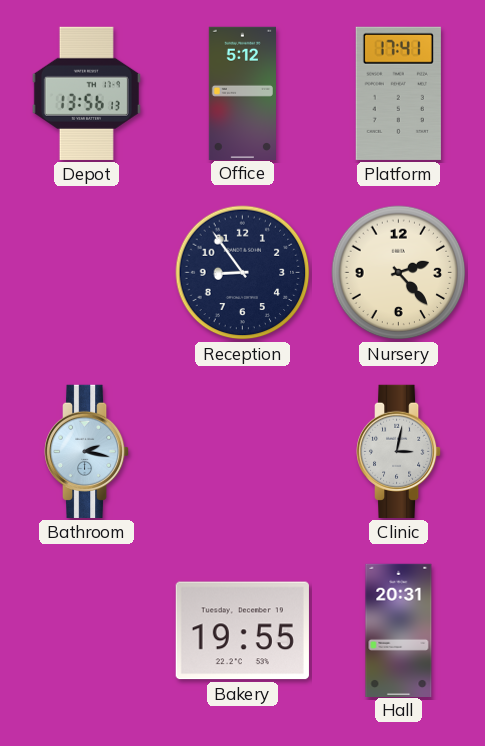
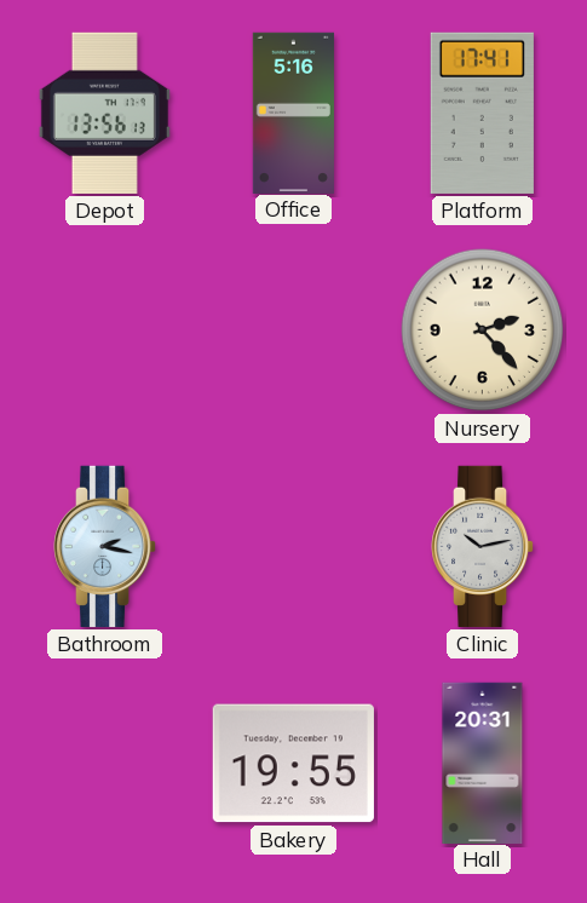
Office: 5:12 -> 5:16 (293, 113)
Reception: 8:54 -> none (243, 273)
Clinic: 3:02 -> 10:13 (483, 546)
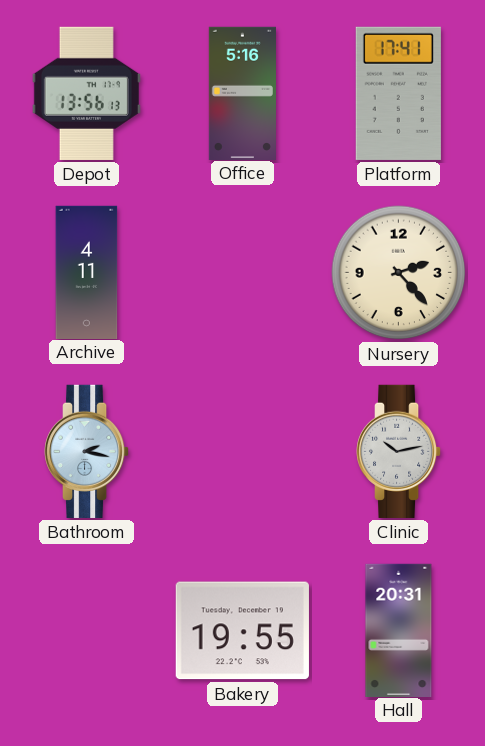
Archive: none -> 4:11 (87, 272)
